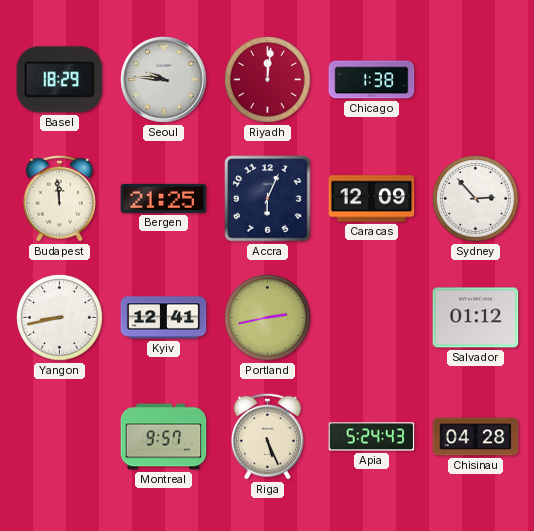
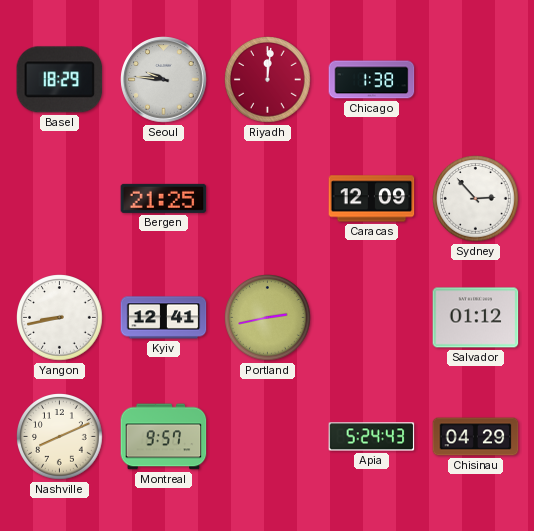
Budapest: 11:59 -> none (59, 198)
Accra: 6:04 -> none (268, 199)
Nashville: none -> 8:11 (60, 437)
Riga: 5:26 -> none (267, 436)
Chisinau: 04:28 -> 04:29 (476, 437)
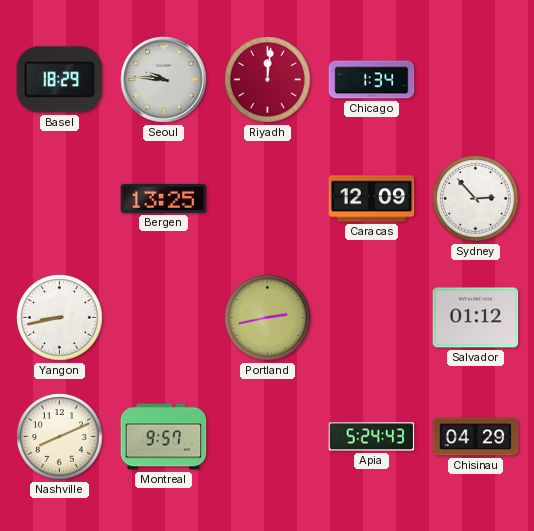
Chicago: 1:38 -> 1:34 (372, 80)
Bergen: 21:25 -> 13:25 (164, 198)
Kyiv: 12:41 -> none (164, 318)
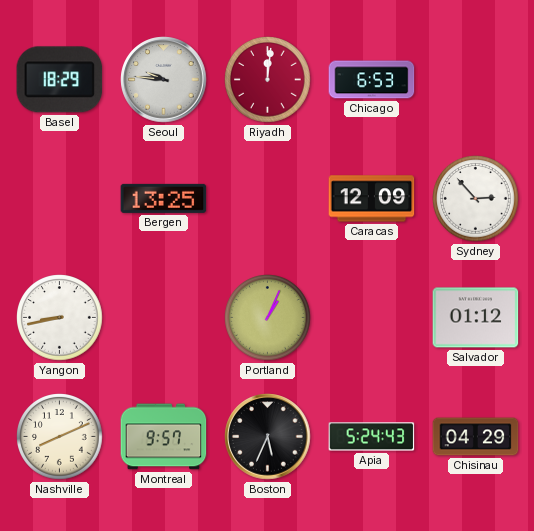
Chicago: 1:34 -> 6:53 (372, 80)
Portland: 2:43 -> 1:04 (268, 318)
Boston: none -> 5:34 (268, 437)
